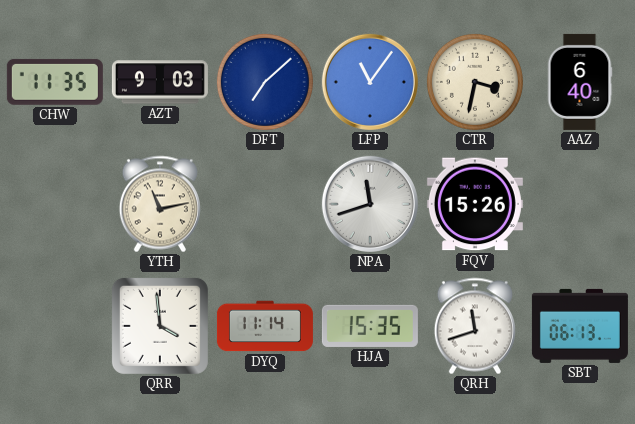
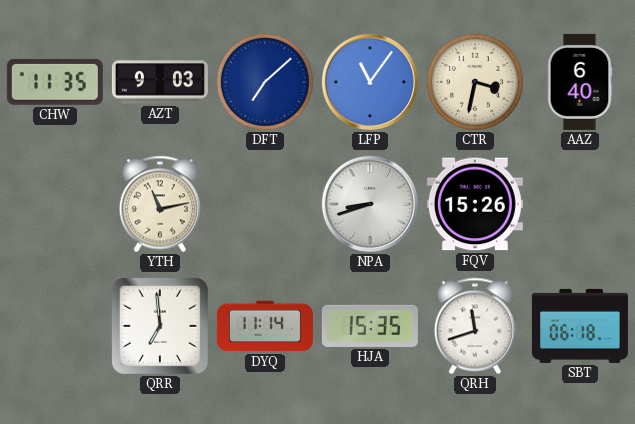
NPA: 11:42 -> 8:42 (370, 204)
QRR: 3:59 -> 6:59 (160, 326)
SBT: 06:13 -> 06:18 (580, 326)
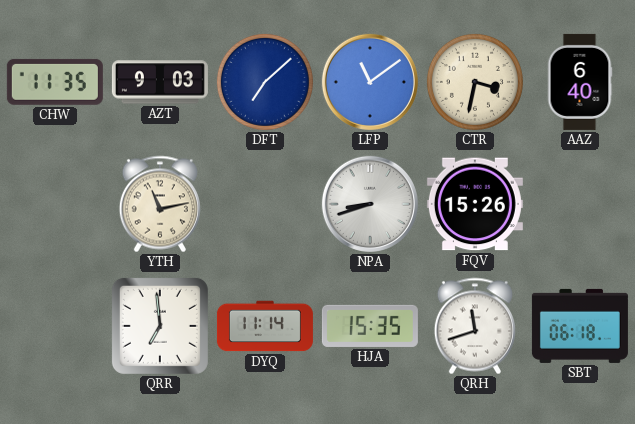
LFP: 11:06 -> 11:09 (370, 82)
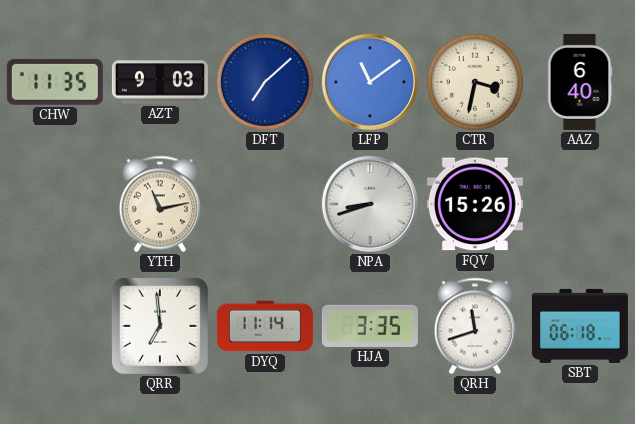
HJA: 15:35 -> 3:35 (370, 326)
